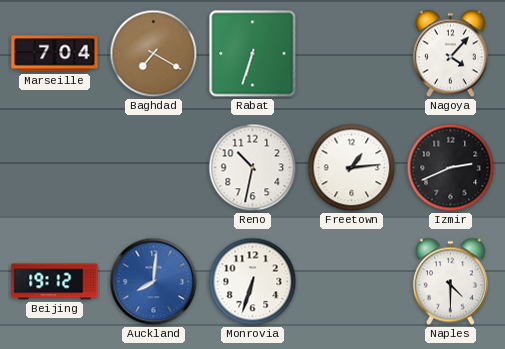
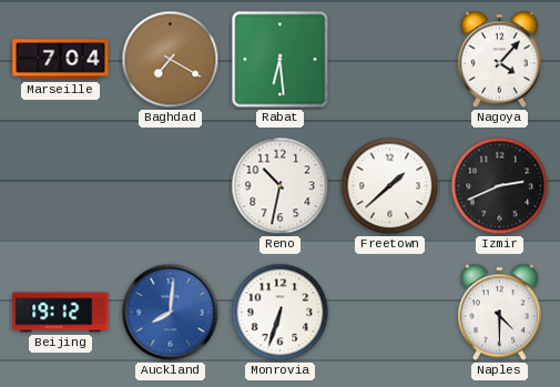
Rabat: 6:33 -> 6:29 (281, 60)
Freetown: 1:14 -> 1:38 (390, 186)
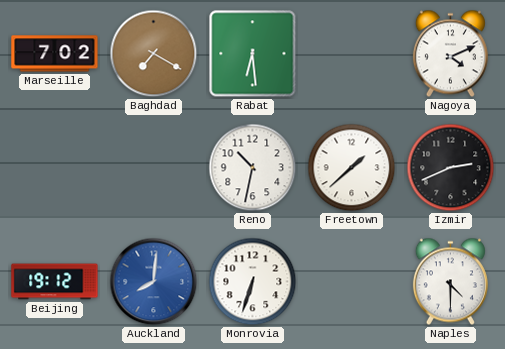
Marseille: 7:04 -> 7:02 (55, 54)
Nagoya: 4:07 -> 4:11 (450, 54)
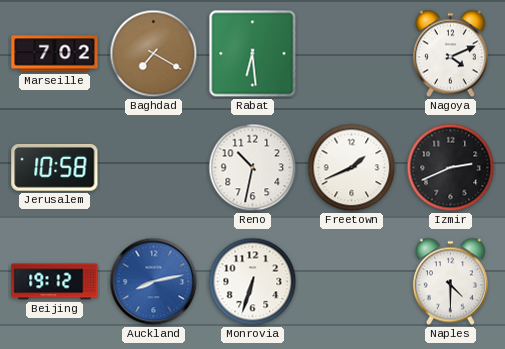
Jerusalem: none -> 10:58 (55, 167)
Freetown: 1:38 -> 1:41 (352, 168)
Auckland: 8:01 -> 8:13 (154, 282)
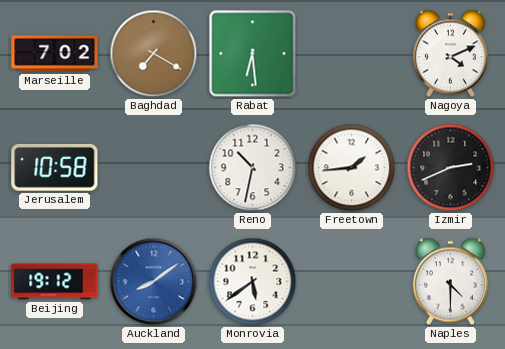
Freetown: 1:41 -> 1:44 (352, 168)
Auckland: 8:13 -> 8:09 (154, 282)
Monrovia: 6:33 -> 5:39 (253, 282)
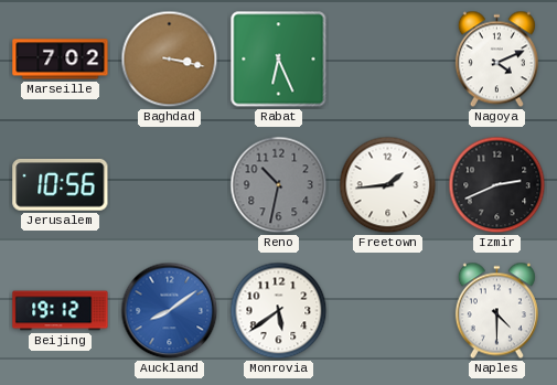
Baghdad: 7:20 -> 3:17 (170, 60)
Rabat: 6:29 -> 6:26 (279, 60)
Jerusalem: 10:58 -> 10:56 (61, 184)
Reno dial: white -> grey (279, 185)
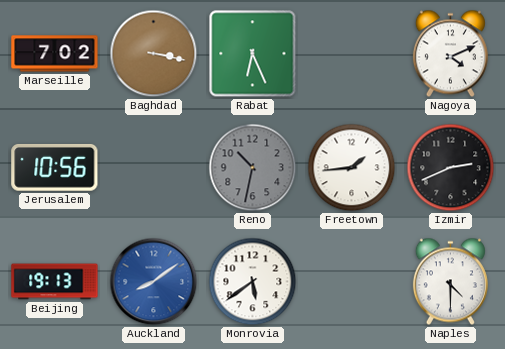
Beijing: 19:12 -> 19:13 (55, 282)
